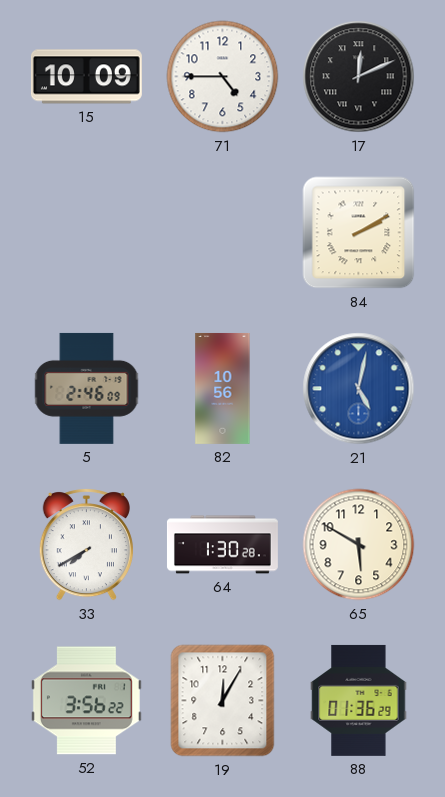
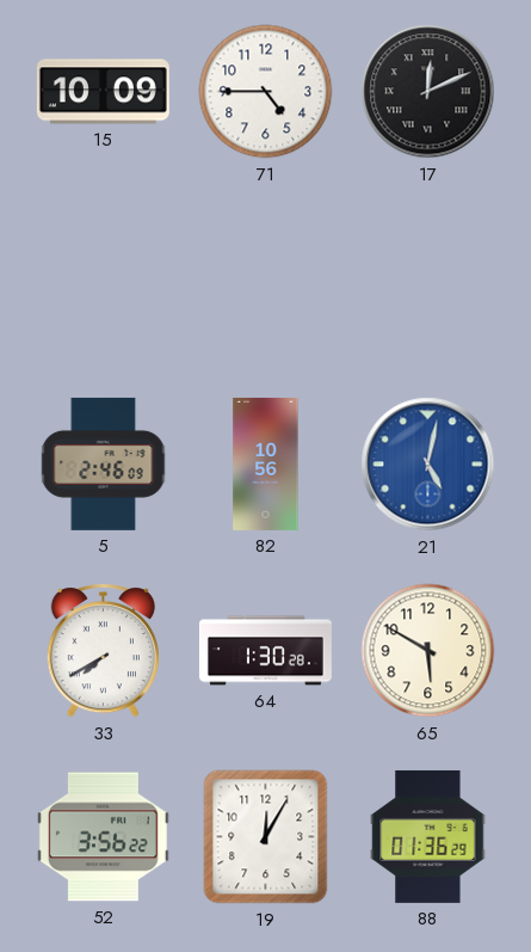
84: 2:10 -> none (359, 233)
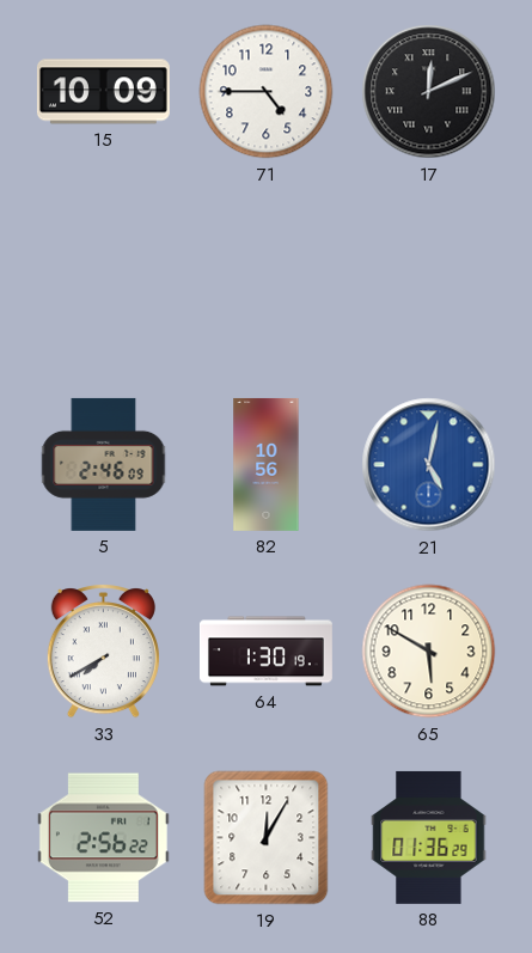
64: 1:30:28 -> 1:30:19 (265, 652)
52: 3:56 -> 2:56 (103, 838)
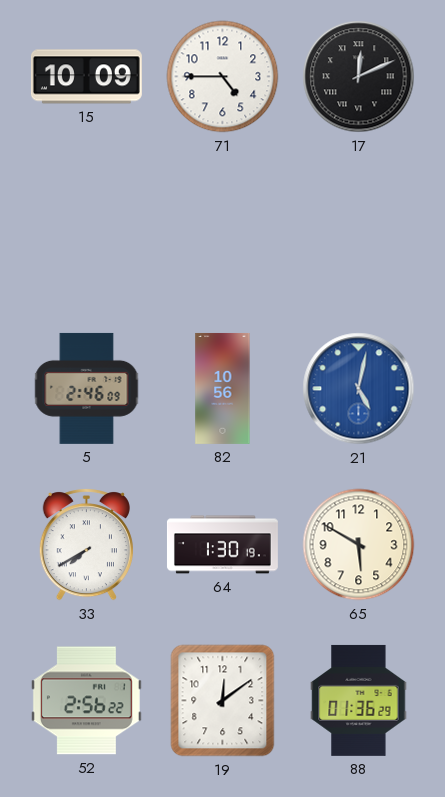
19: 12:05 -> 12:09 (223, 701)
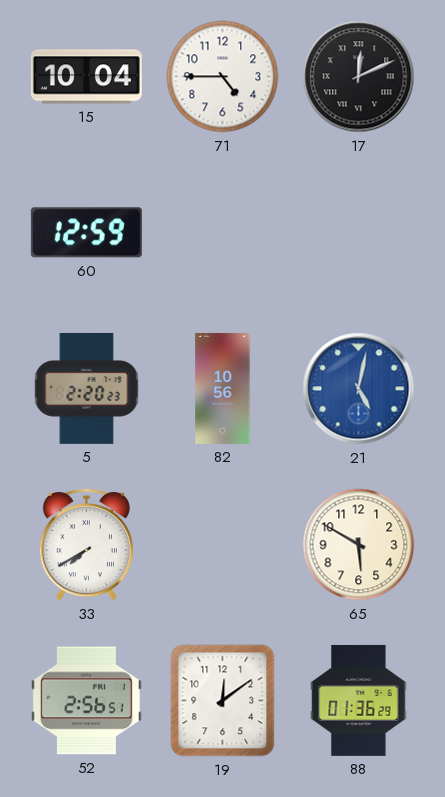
15: 10:09 -> 10:04 (86, 77)
60: none -> 12:59 (86, 233)
5: 2:46 -> 2:20 (87, 388)
64: 1:30 -> none (222, 545)
52: 2:56:22 -> 2:56:51 (86, 701)
